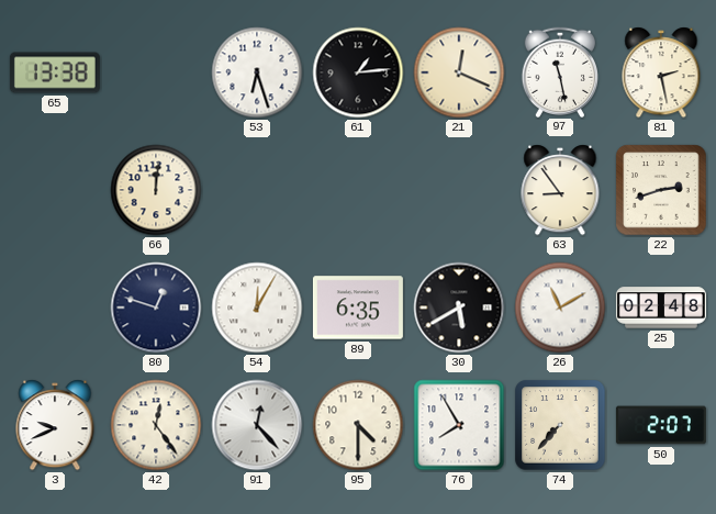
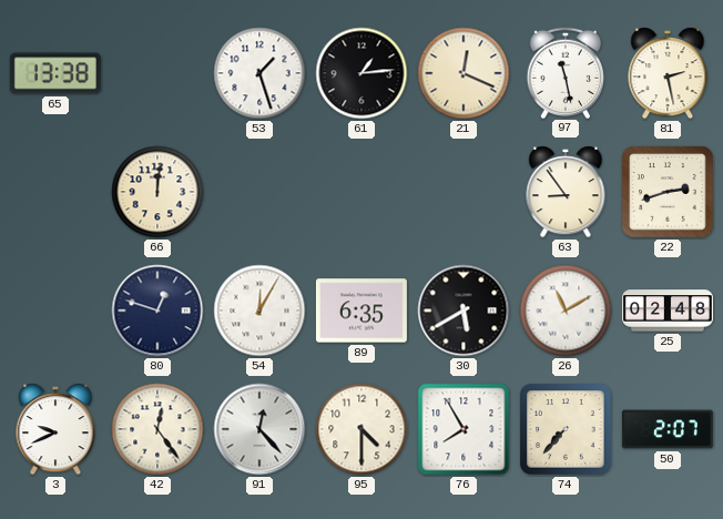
53: 6:27 -> 1:27 (259, 73)
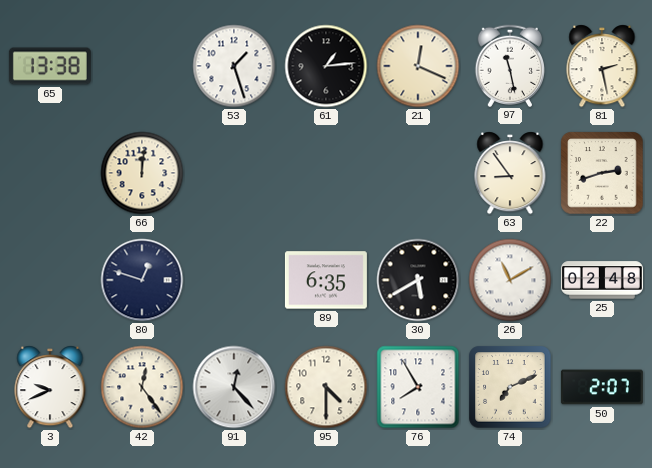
54: 12:05 -> none (259, 311)
74: 7:37 -> 7:11 (510, 387)
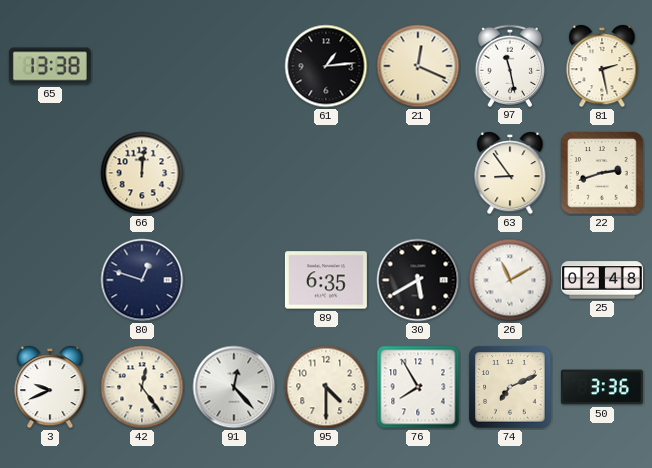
53: 1:27 -> none (234, 66)
50: 2:07 -> 3:36 (602, 387)
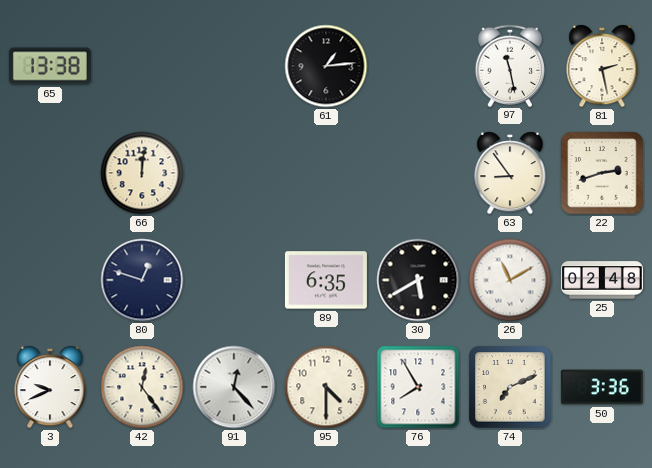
21: 12:19 -> none (418, 66)
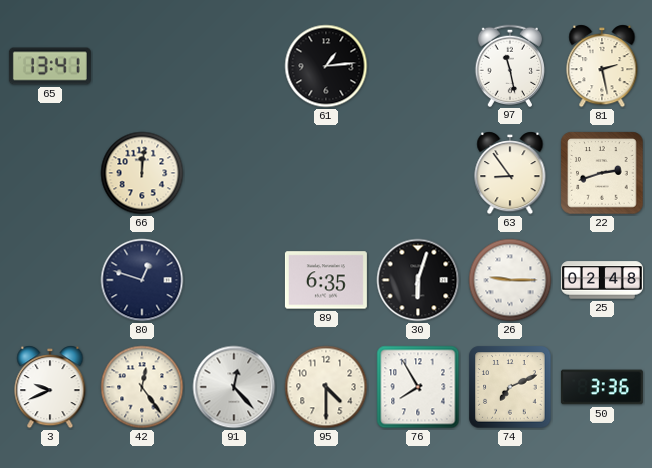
65: 13:38 -> 13:41 (50, 66)
30: 5:40 -> 6:03 (418, 280)
26: 11:10 -> 9:15 (510, 280)
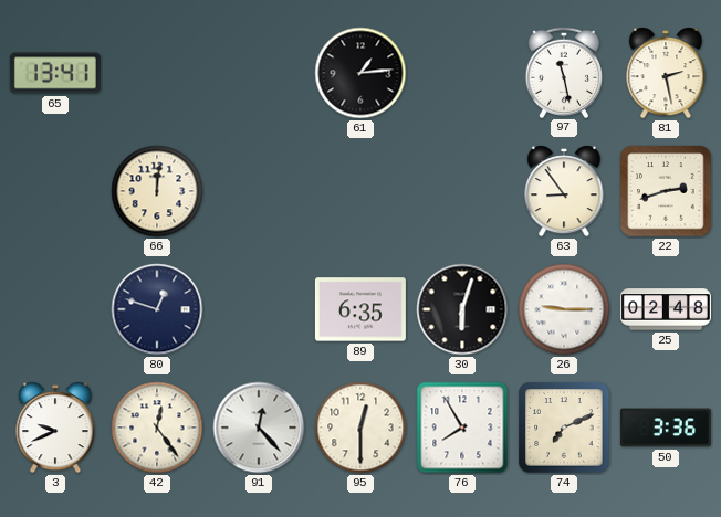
95: 4:30 -> 12:30 (360, 428)
